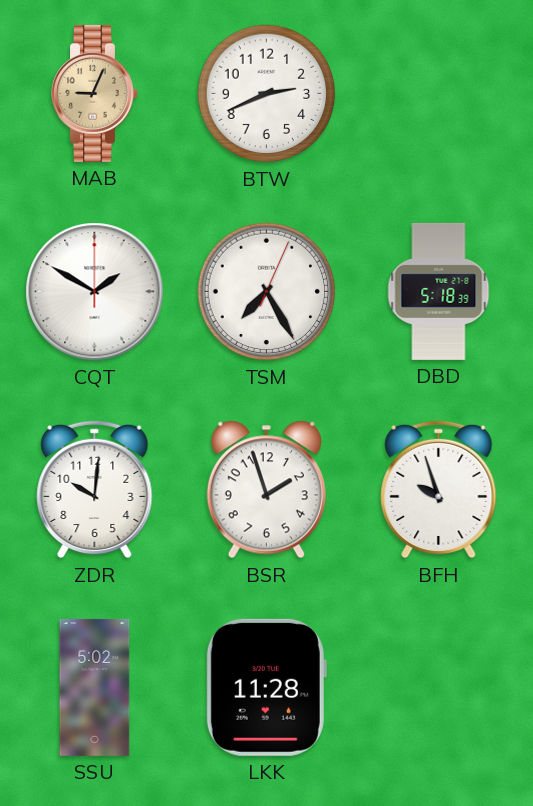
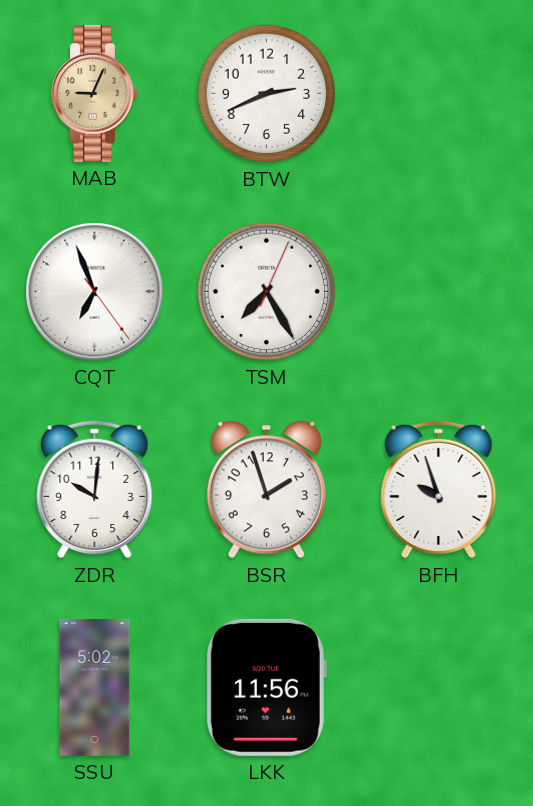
CQT: 1:50 -> 6:56 (95, 292)
DBD: 5:18 -> none (439, 291)
LKK: 11:28 -> 11:56 (266, 687)
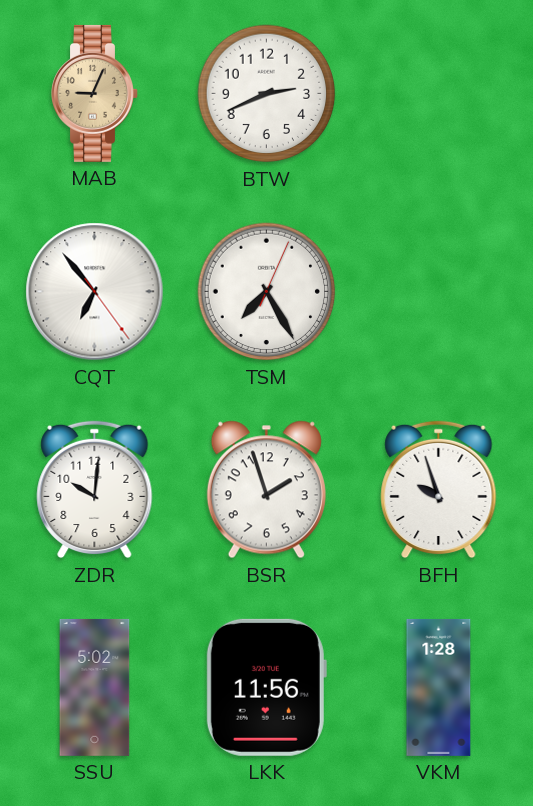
CQT: 6:56 -> 6:53 (95, 292)
VKM: none -> 1:28 (439, 687)
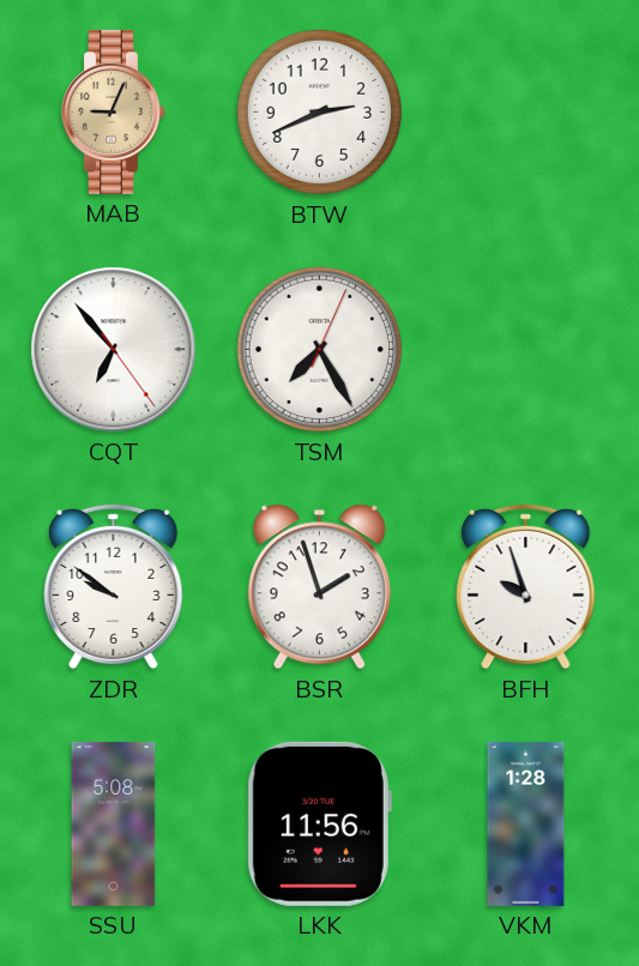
ZDR: 10:01 -> 9:51 (114, 587)
SSU: 5:02 -> 5:08 (114, 823)
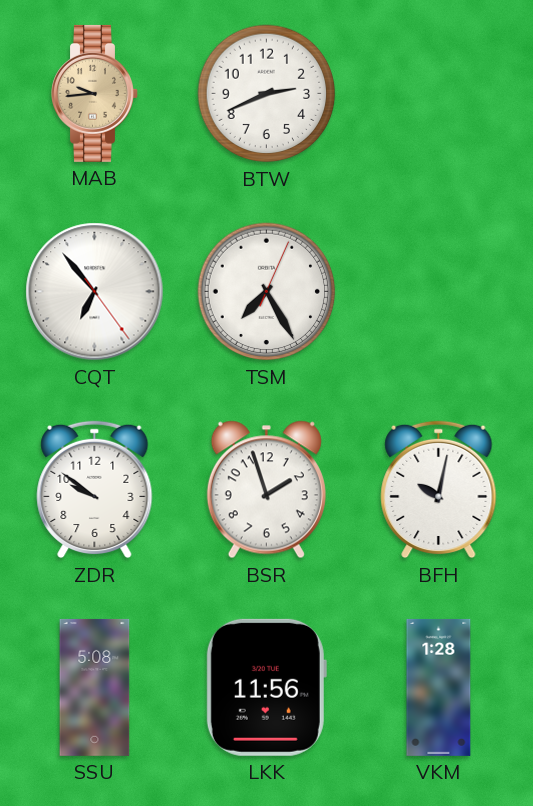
MAB: 9:04 -> 9:44 (95, 93)
BFH: 9:57 -> 10:02 (439, 490)
